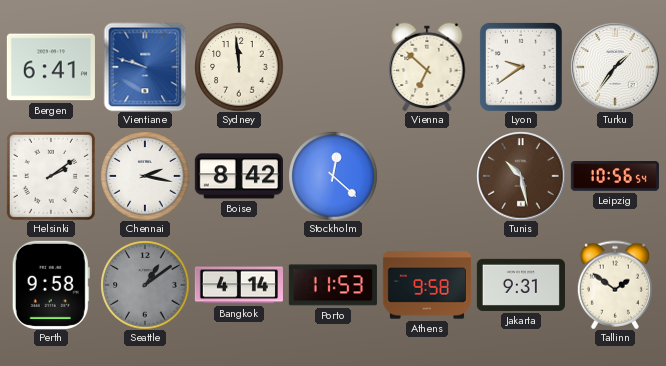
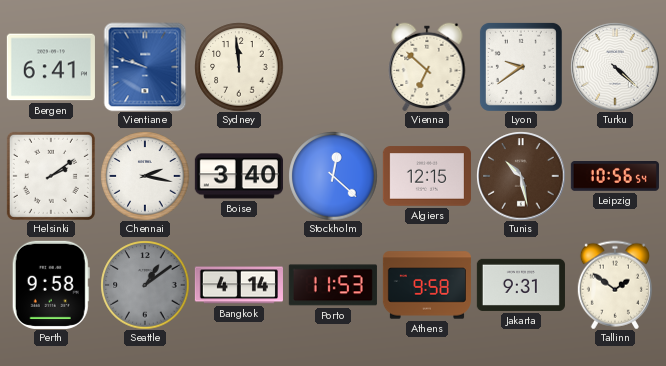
Turku: 1:36 -> 4:22 (615, 67)
Boise: 8:42 -> 3:40 (239, 176)
Algiers: none -> 12:15 (427, 176)
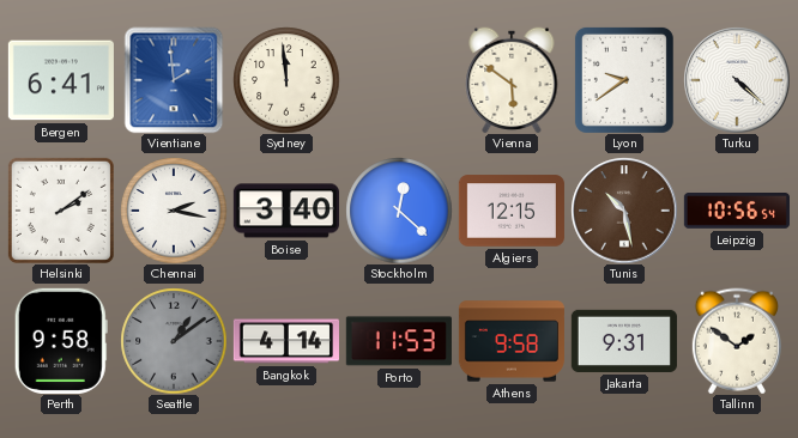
Vientiane: 9:48 -> 1:59 (174, 80)
Vienna: 6:52 -> 5:51 (512, 80)
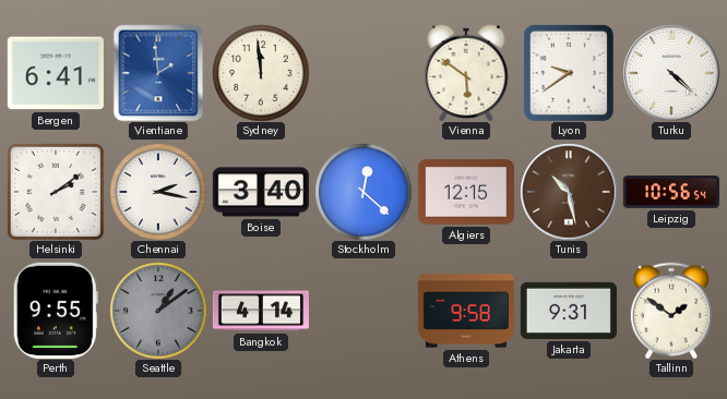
Perth: 9:58 -> 9:55 (56, 311)
Porto: 11:53 -> none (399, 341)
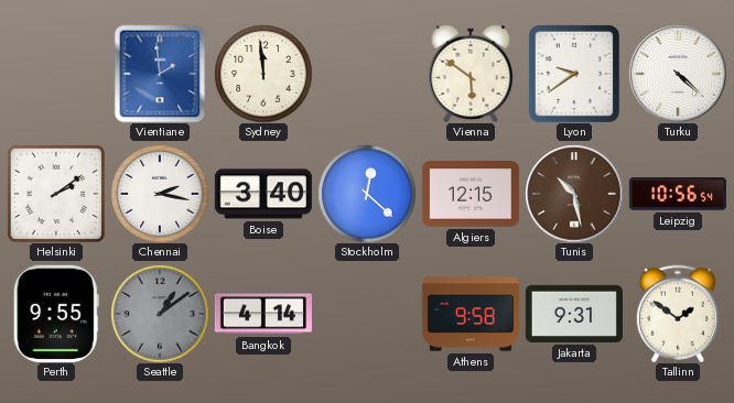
Bergen: 6:41 -> none (56, 73)
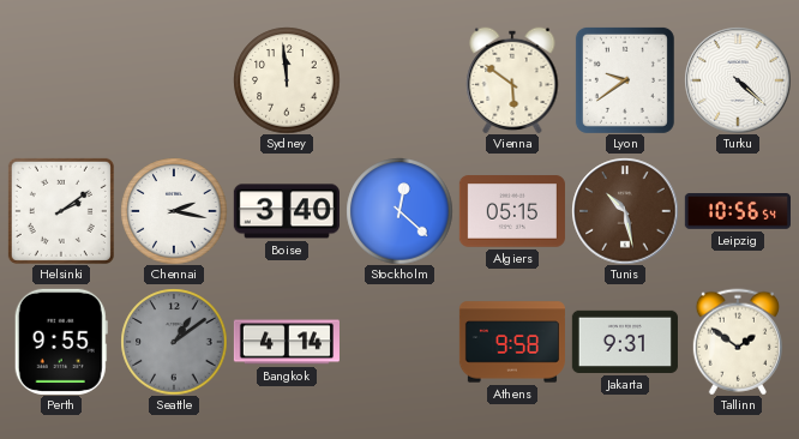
Vientiane: 1:59 -> none (160, 74)
Algiers: 12:15 -> 05:15 (512, 211)
